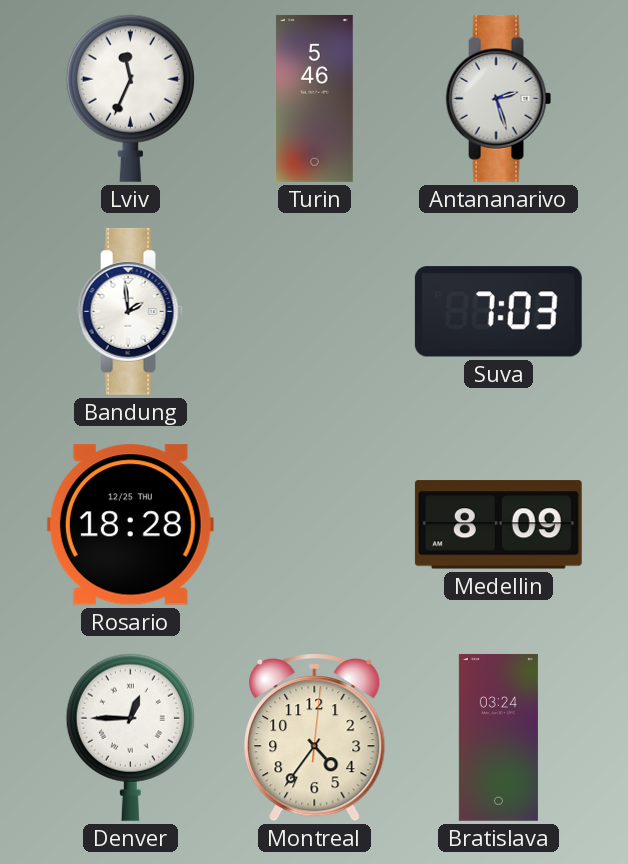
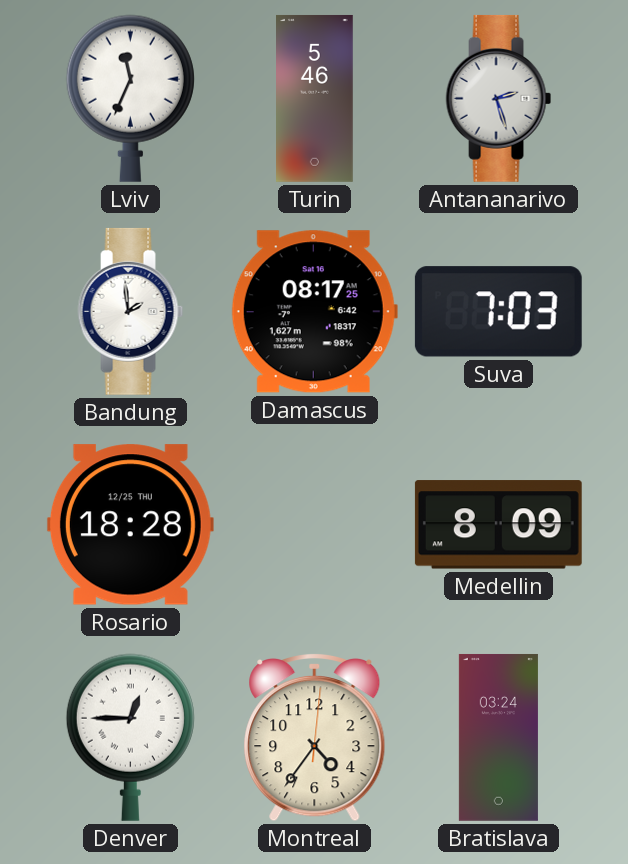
Damascus: none -> 08:17 (314, 312)
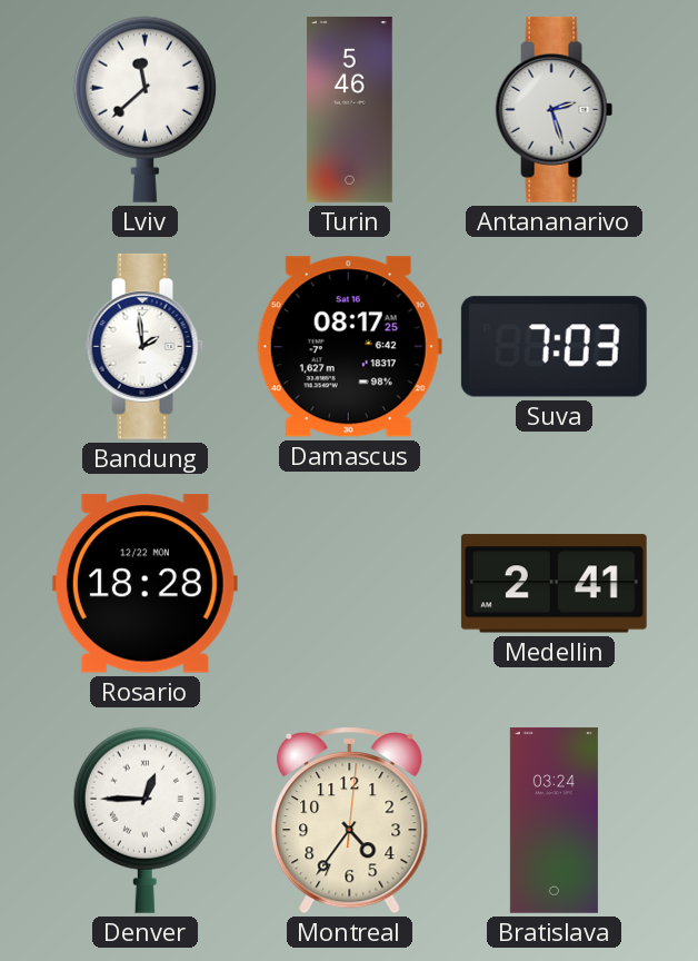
Lviv: 11:34 -> 11:38 (144, 109)
Rosario date: 12/25 THU -> 12/22 MON (144, 584)
Medellin: 8:09 -> 2:41 (554, 584)
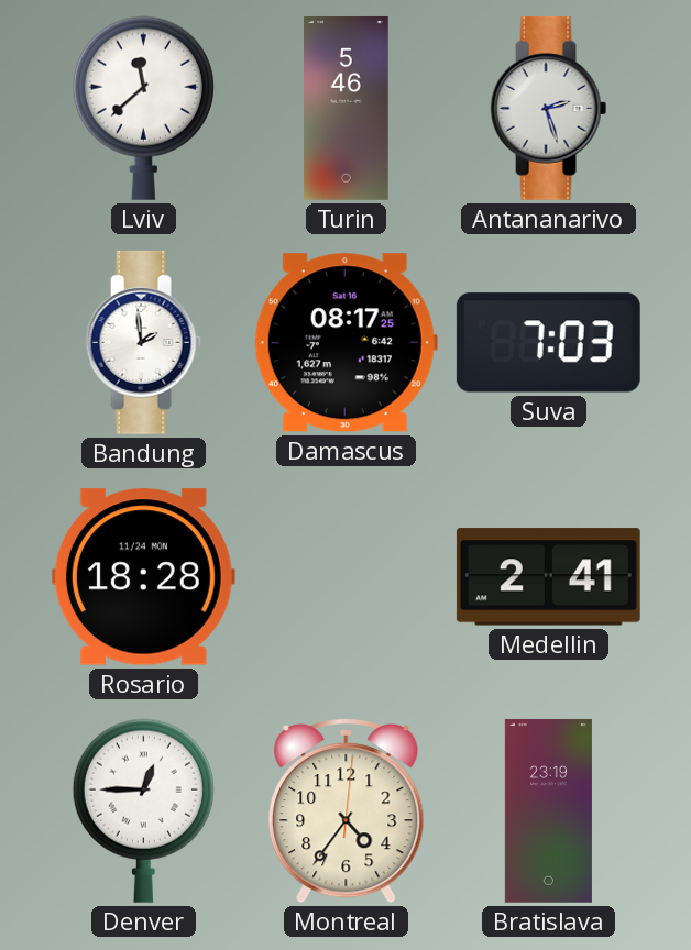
Rosario date: 12/22 MON -> 11/24 MON (143, 577)
Bratislava: 03:24 -> 23:19 (548, 810)
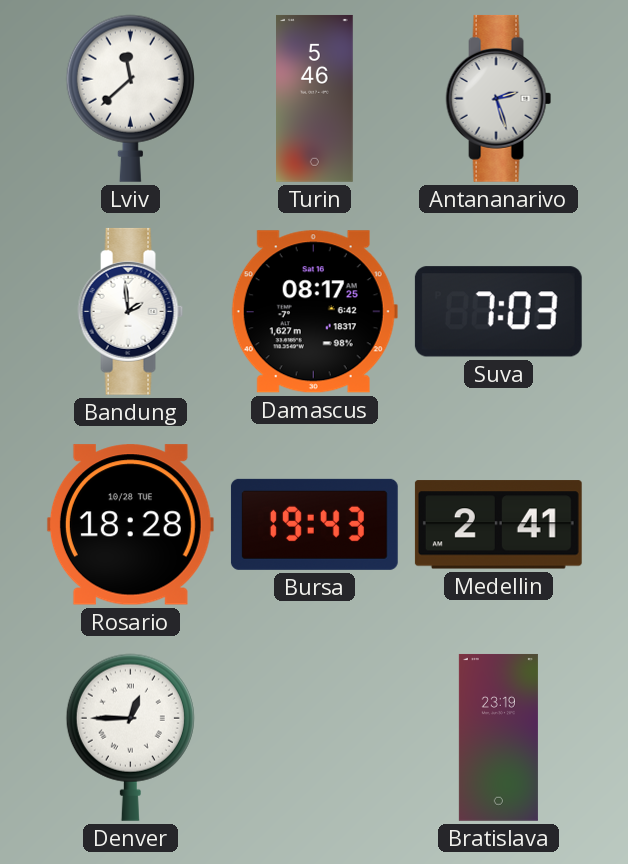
Rosario date: 11/24 MON -> 10/28 TUE (130, 525)
Bursa: none -> 19:43 (314, 524)
Montreal: 4:36 -> none (347, 810)
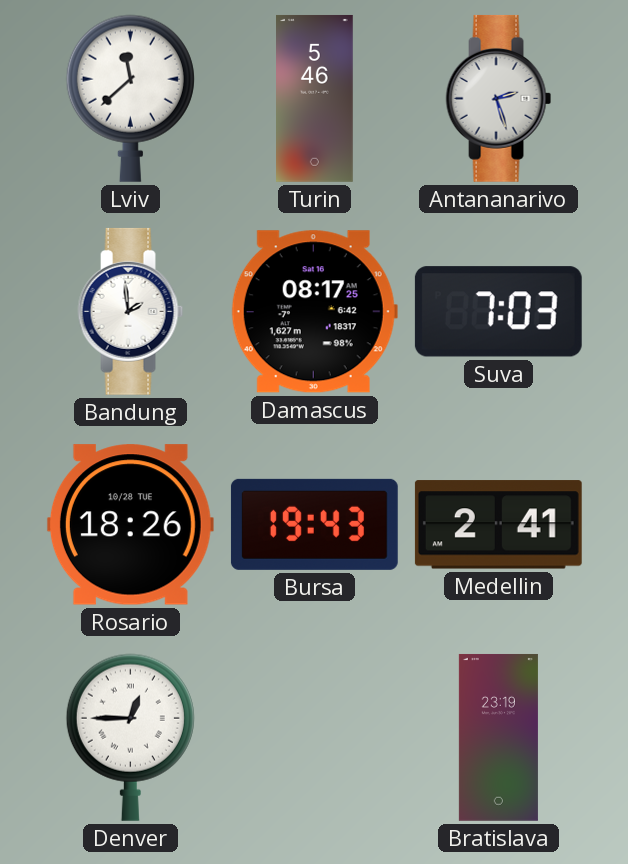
Rosario: 18:28 -> 18:26 (130, 525)
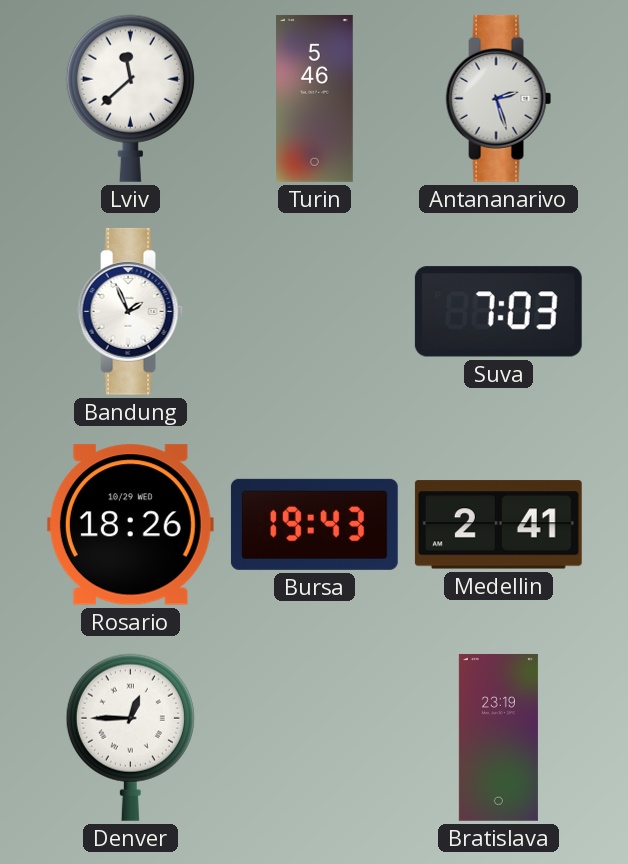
Bandung: 1:59 -> 1:56 (131, 311)
Damascus: 08:17 -> none (314, 312)
Rosario date: 10/28 TUE -> 10/29 WED (130, 525)
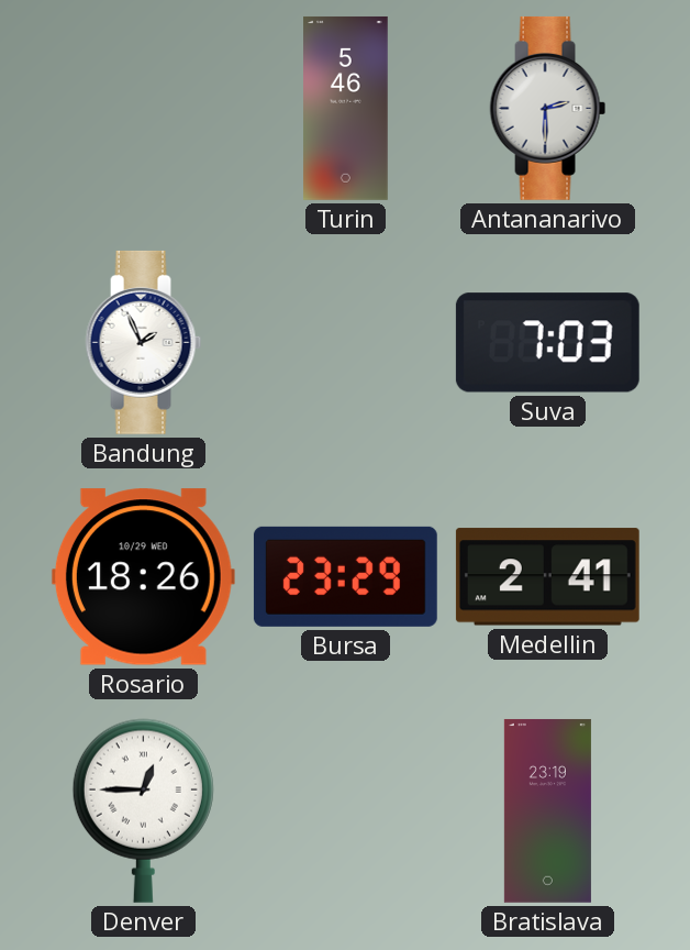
Lviv: 11:38 -> none (130, 98)
Antananarivo: 2:27 -> 2:30 (548, 108)
Bursa: 19:43 -> 23:29 (345, 576)
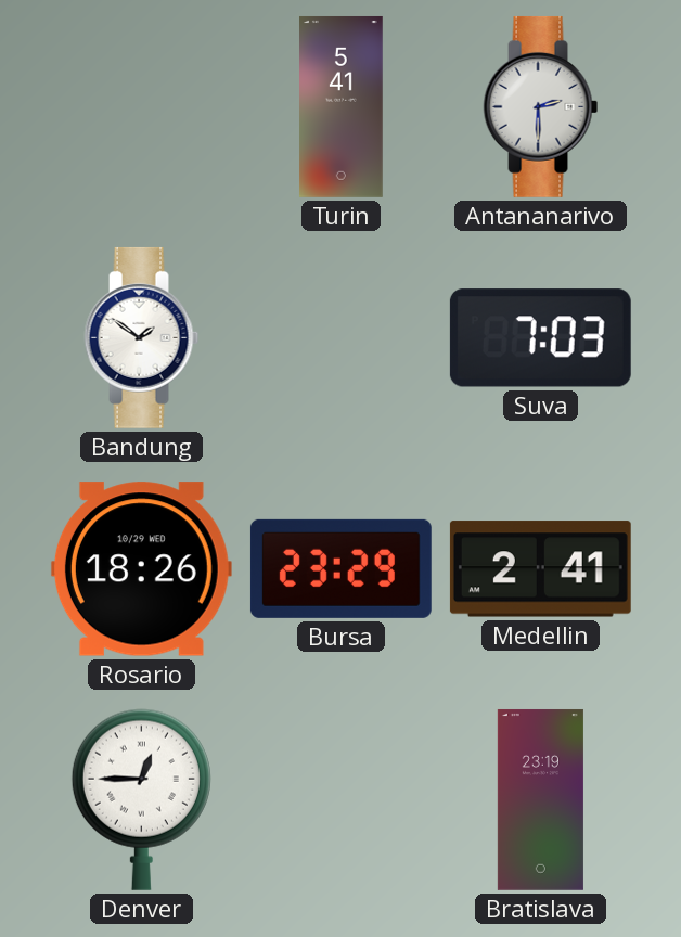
Turin: 5:46 -> 5:41 (342, 106)
Bandung: 1:56 -> 1:51 (142, 337)
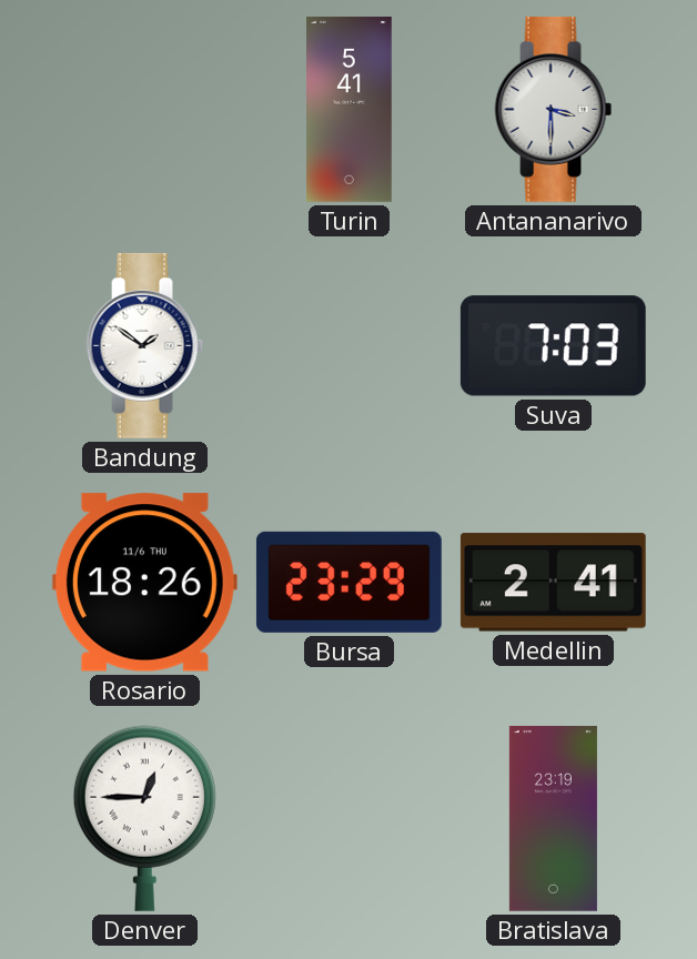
Antananarivo: 2:30 -> 3:30 (554, 109)
Rosario date: 10/29 WED -> 11/6 THU (144, 583)
